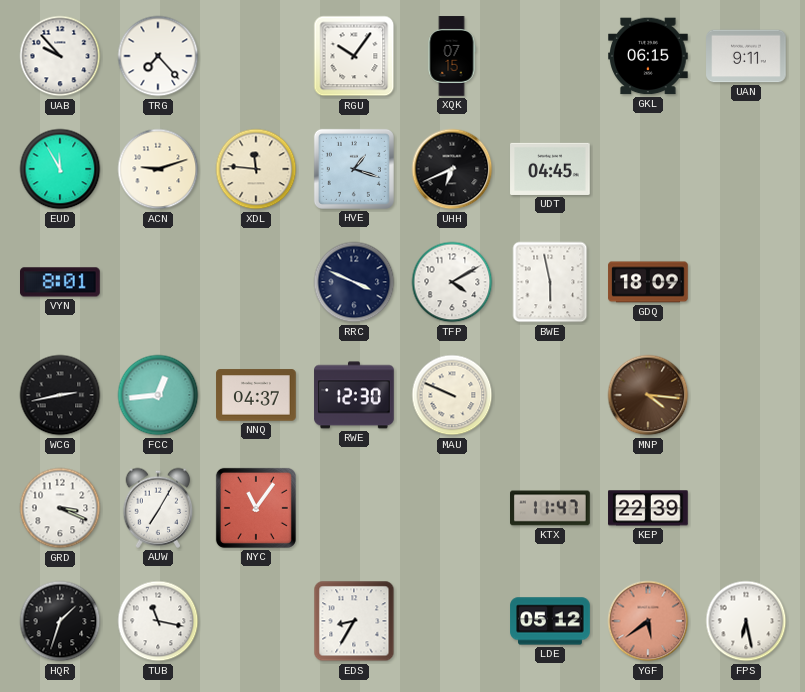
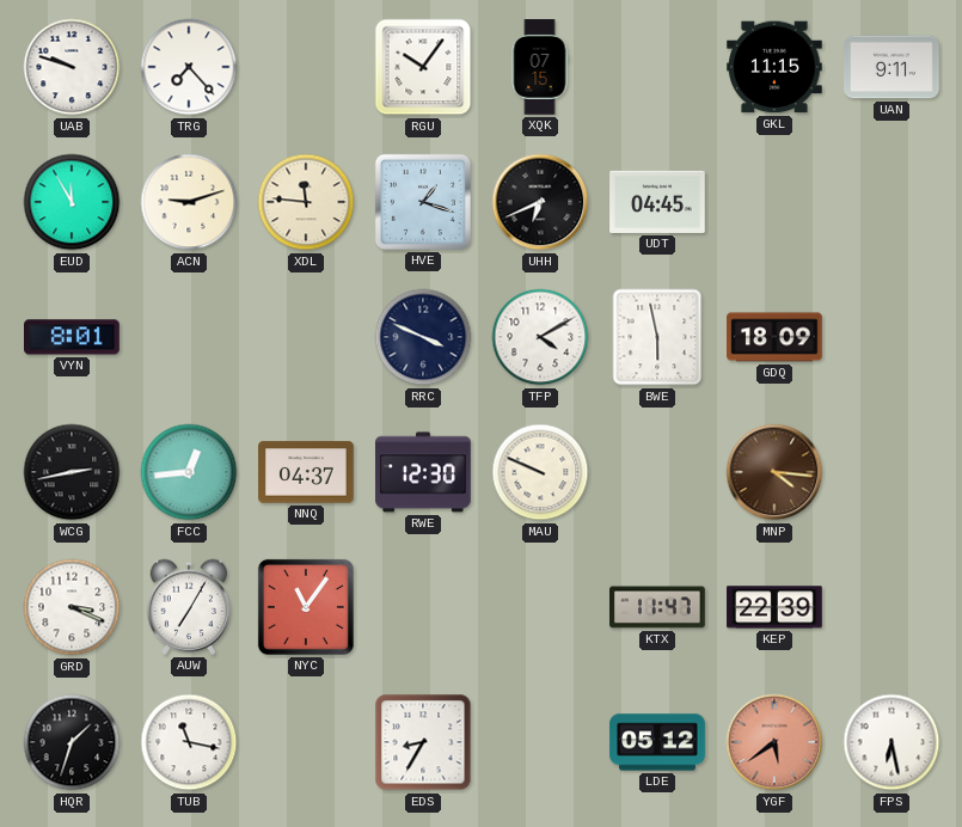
UAB: 9:53 -> 9:48 (72, 67)
GKL: 06:15 -> 11:15 (774, 67)
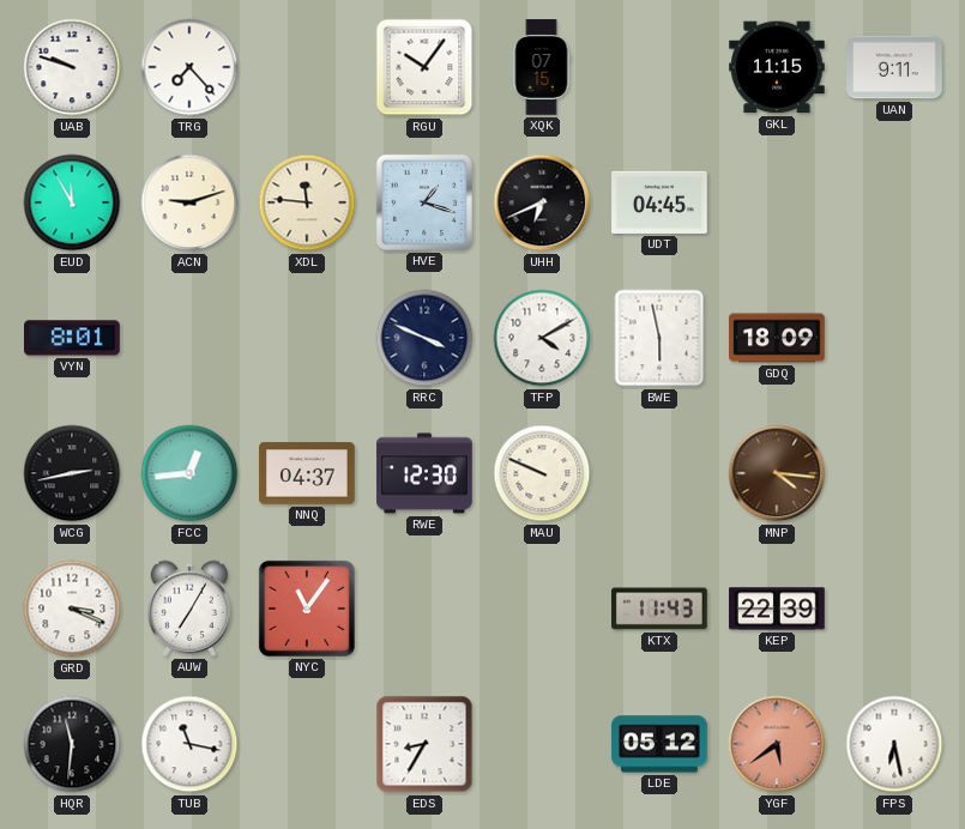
KTX: 11:47 -> 11:43 (661, 609)
HQR: 1:33 -> 11:31 (72, 744)
